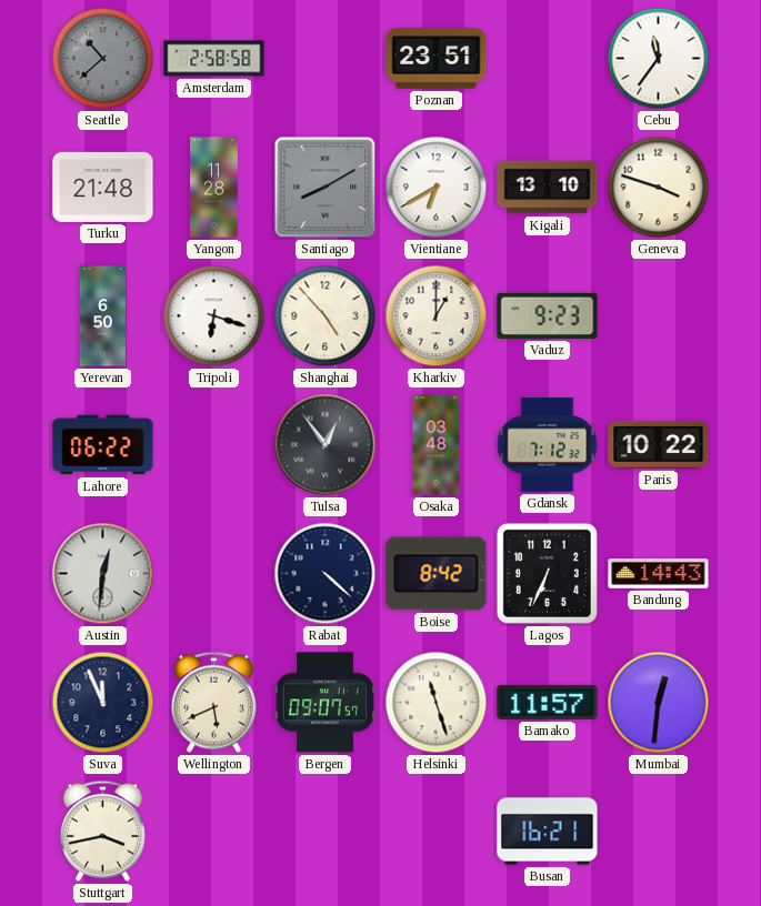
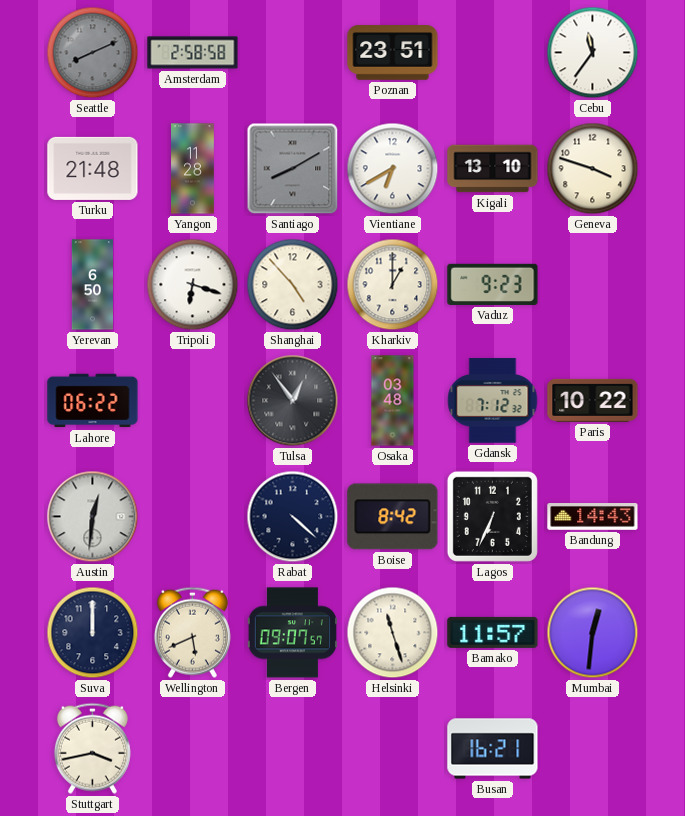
Seattle: 10:38 -> 8:11 (93, 53)
Suva: 11:56 -> 12:00 (93, 633)
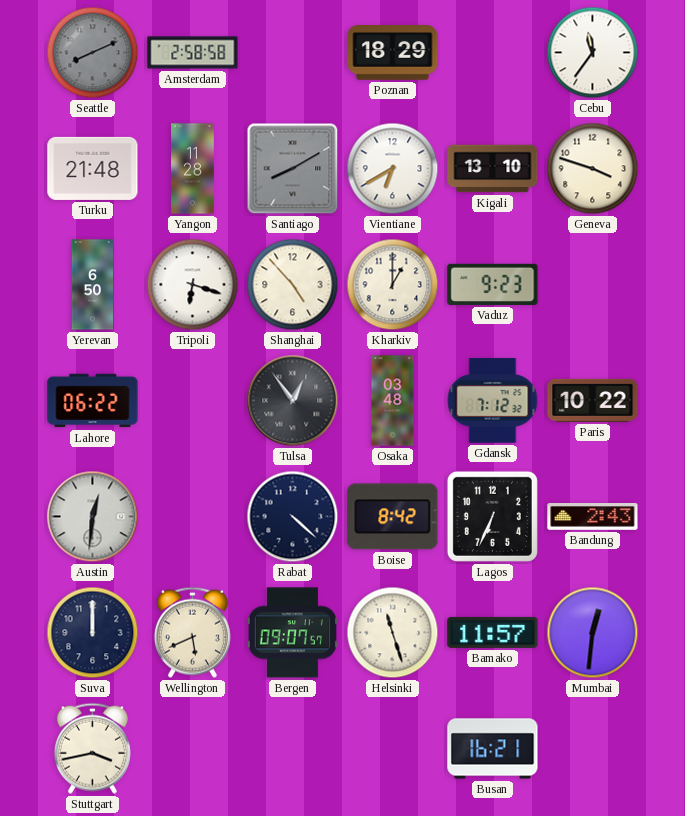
Poznan: 23:51 -> 18:29 (393, 53)
Bandung: 14:43 -> 2:43 (593, 517)
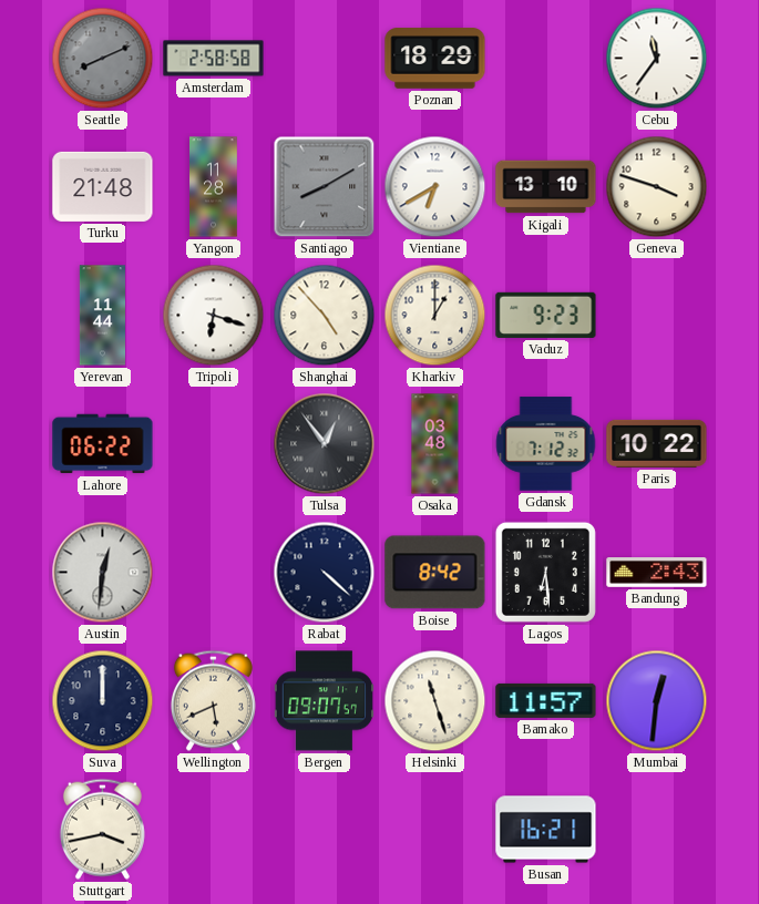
Yerevan: 6:50 -> 11:44 (102, 316)
Lagos: 6:34 -> 6:29 (545, 572)
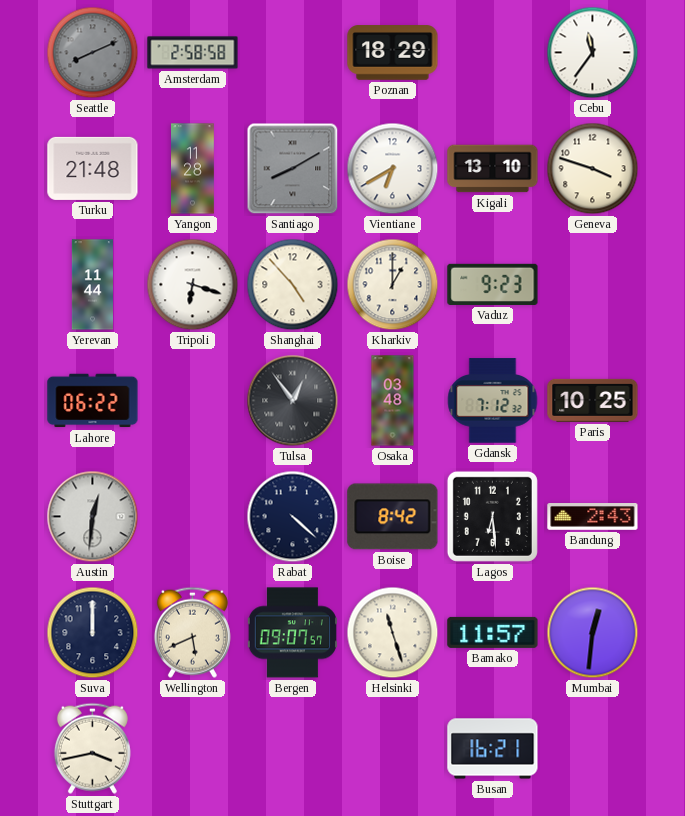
Paris: 10:22 -> 10:25 (593, 400)
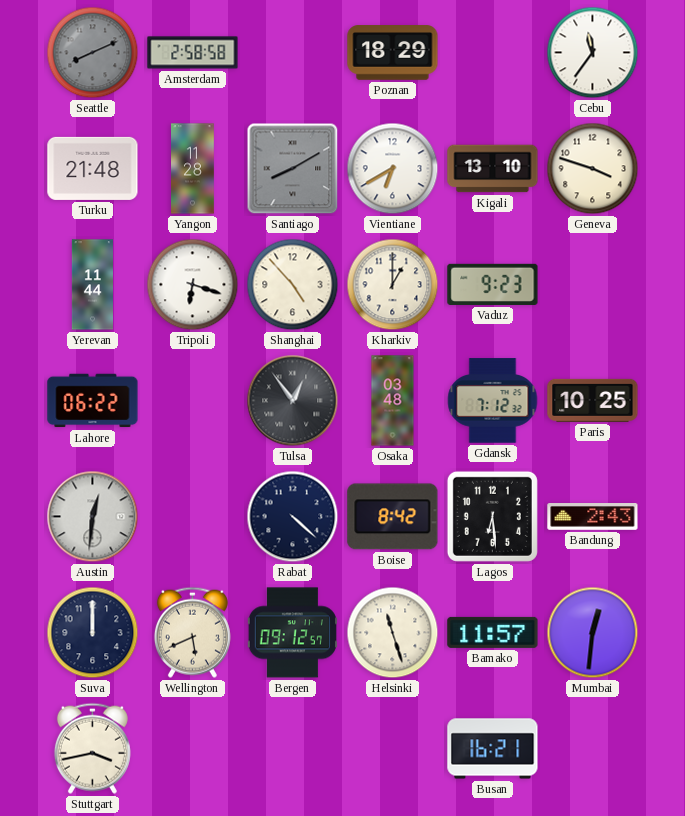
Bergen: 09:07 -> 09:12 (292, 633)
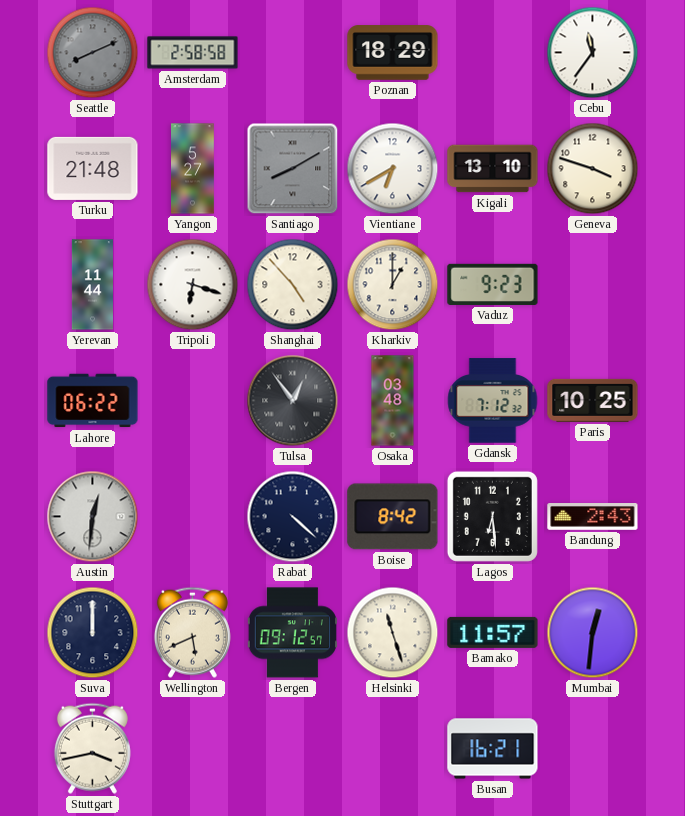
Yangon: 11:28 -> 5:27 (193, 169)
